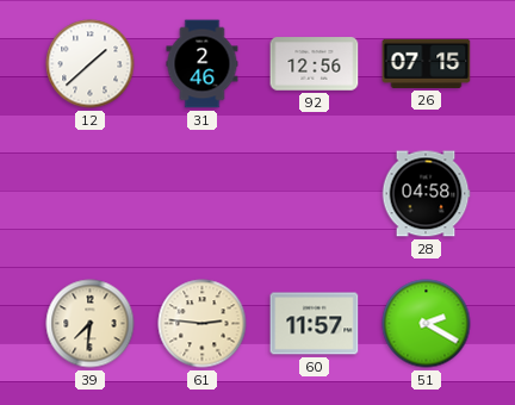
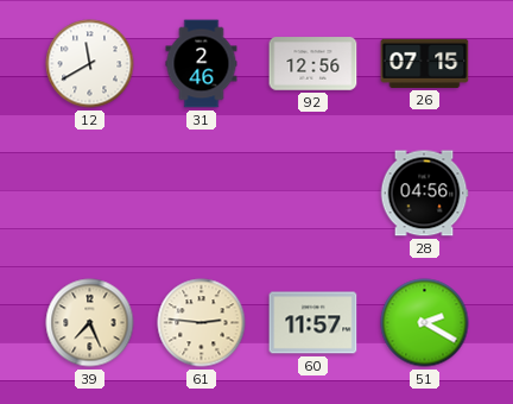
12: 1:38 -> 11:40 (90, 64)
28: 04:58 -> 04:56 (424, 194)
39: 7:31 -> 7:26 (90, 323)
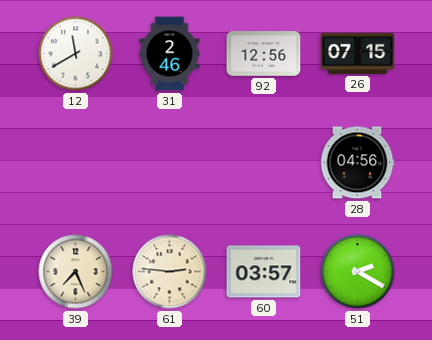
60: 11:57 -> 03:57 (264, 272)
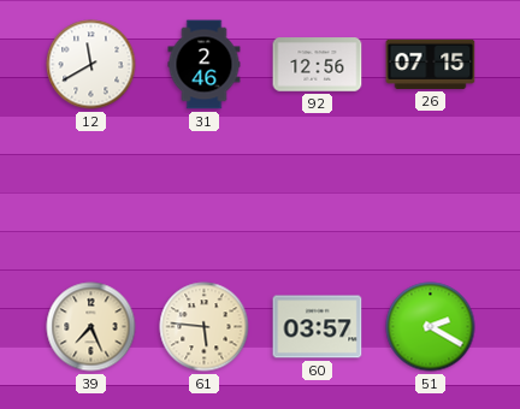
28: 04:56 -> none (357, 163)
61: 2:46 -> 5:46 (205, 327)
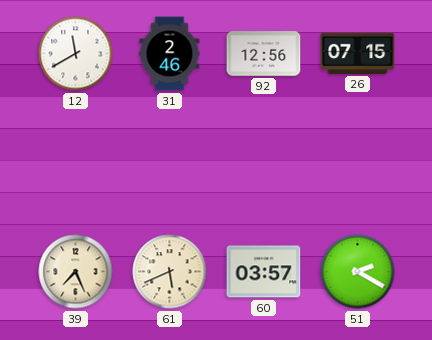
61: 5:46 -> 5:41 (170, 272)
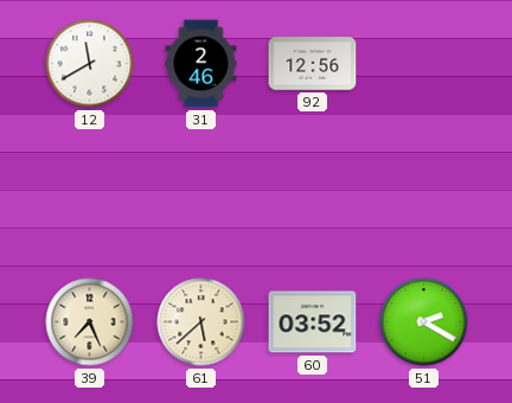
26: 07:15 -> none (358, 53)
61: 5:41 -> 5:38 (201, 322)
60: 03:57 -> 03:52 (313, 322)
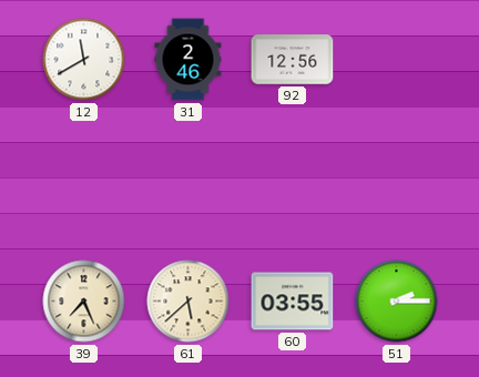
60: 03:52 -> 03:55 (293, 302)
51: 2:20 -> 2:15 (397, 302)
